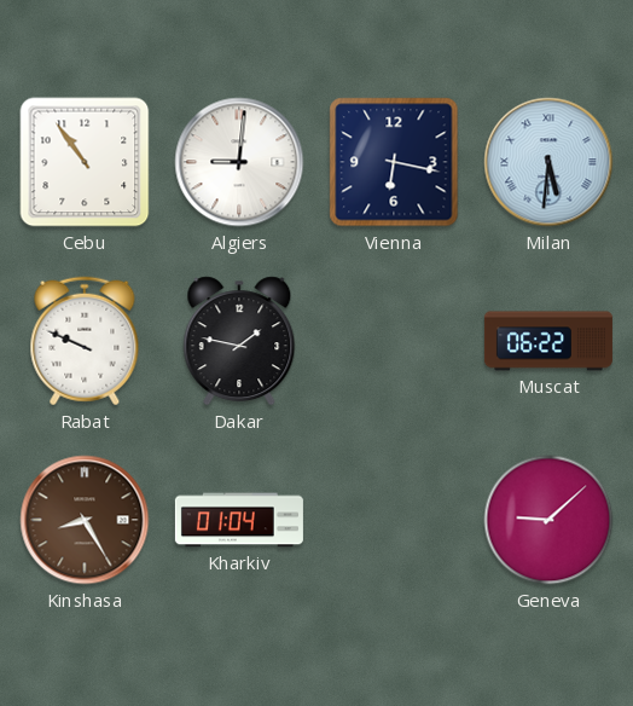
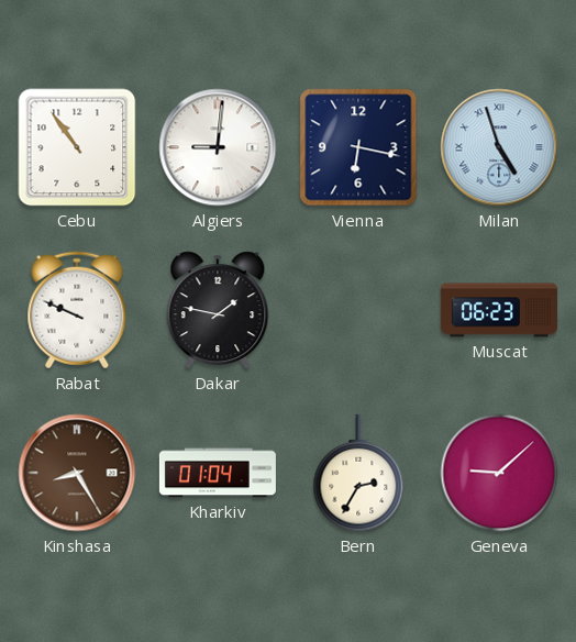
Milan: 5:31 -> 4:57 (499, 147)
Muscat: 06:22 -> 06:23 (499, 310)
Bern: none -> 2:35 (358, 473)
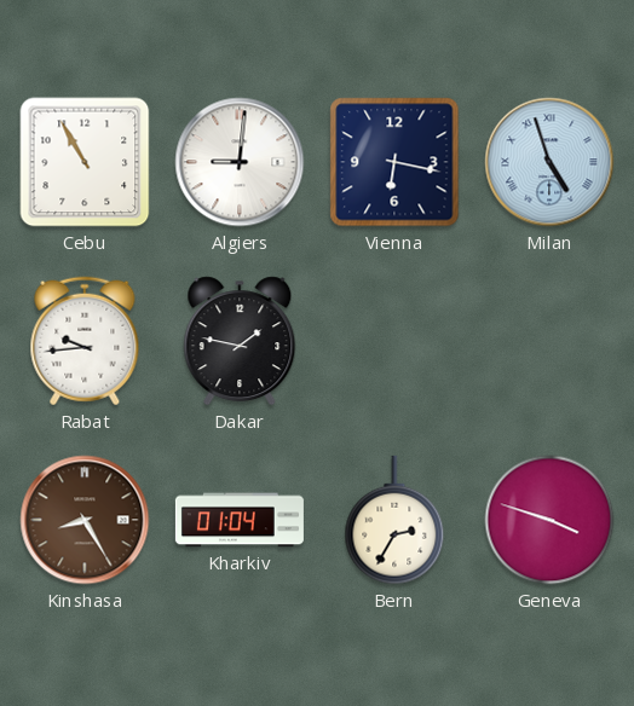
Cebu: 10:54 -> 10:55 (85, 162)
Rabat: 9:49 -> 9:44 (85, 341)
Muscat: 06:23 -> none (499, 310)
Geneva: 9:08 -> 3:48 (549, 520)
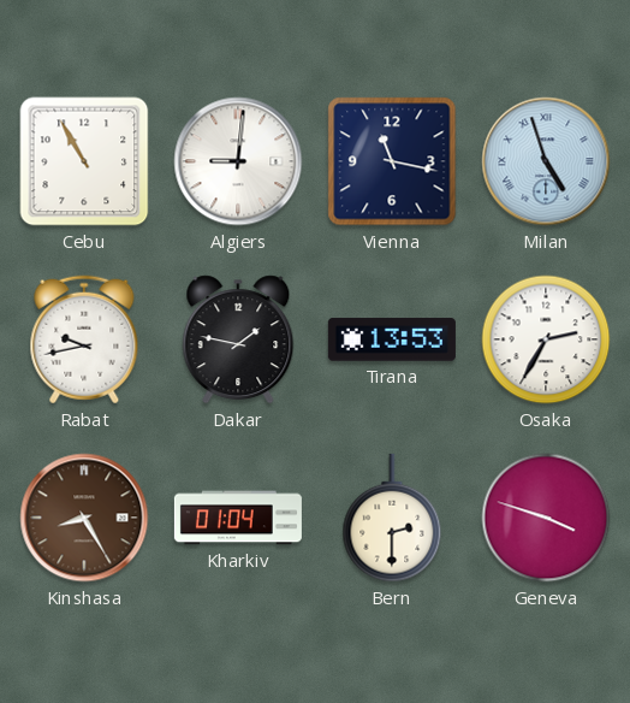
Vienna: 6:17 -> 11:17 (392, 161)
Rabat: 9:44 -> 9:43 (84, 339)
Tirana: none -> 13:53 (392, 339)
Osaka: none -> 2:35 (546, 339)
Bern: 2:35 -> 2:30 (392, 518)
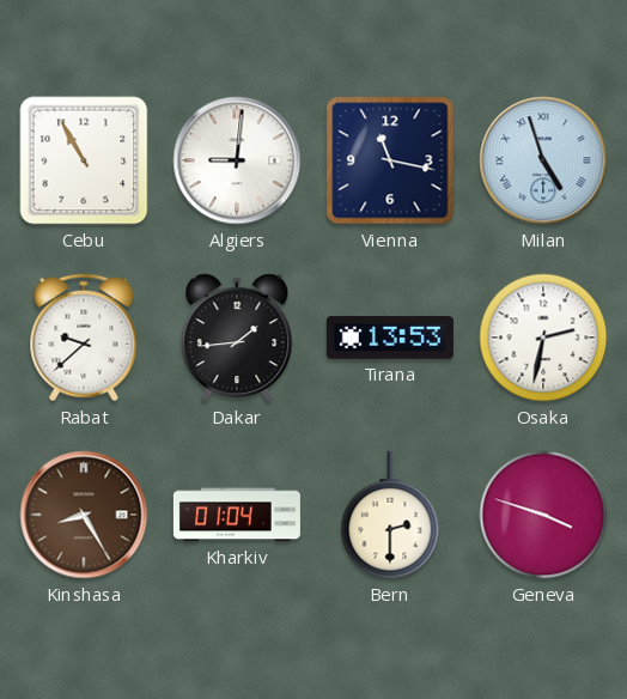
Rabat: 9:43 -> 9:38 (84, 338)
Dakar: 1:47 -> 1:44 (237, 338)
Osaka: 2:35 -> 2:32 (543, 338)
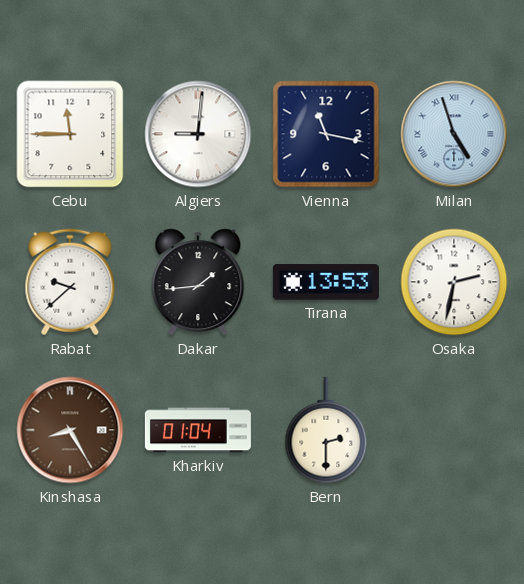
Cebu: 10:55 -> 11:45 (70, 134)
Geneva: 3:48 -> none (543, 515)
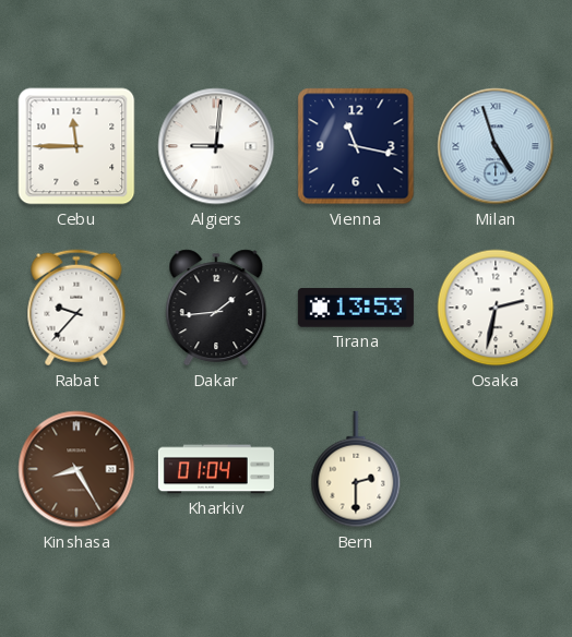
Rabat: 9:38 -> 9:37 (76, 308)
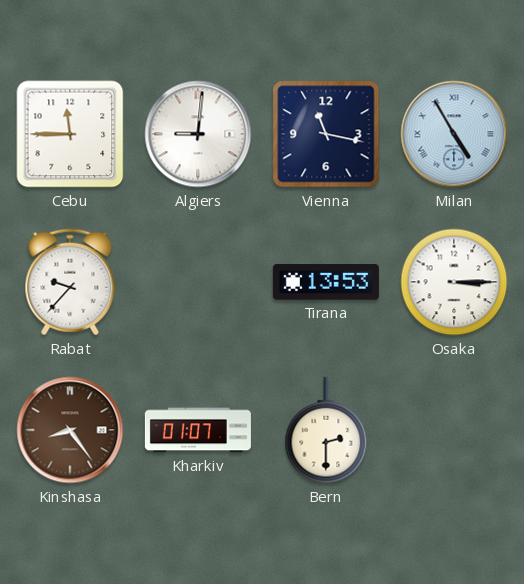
Milan: 4:57 -> 4:55 (454, 134)
Dakar: 1:44 -> none (216, 308)
Osaka: 2:32 -> 3:15 (454, 282)
Kinshasa: 8:25 -> 8:24 (70, 430)
Kharkiv: 01:04 -> 01:07 (198, 430)
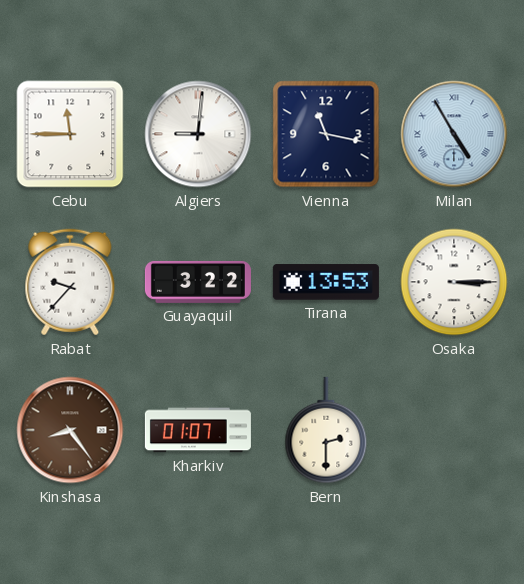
Guayaquil: none -> 3:22 (198, 282)
